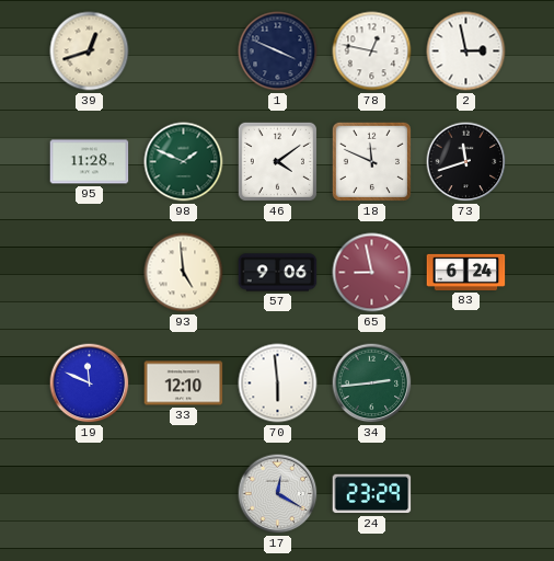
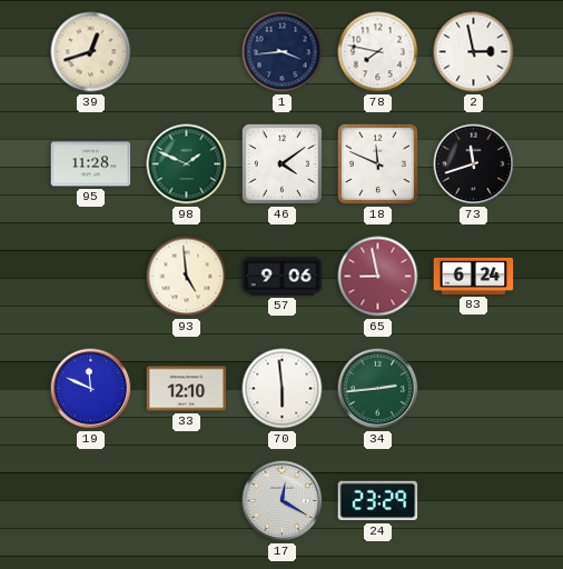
1: 3:49 -> 3:44 (283, 52)
78: 12:47 -> 7:47 (378, 52)
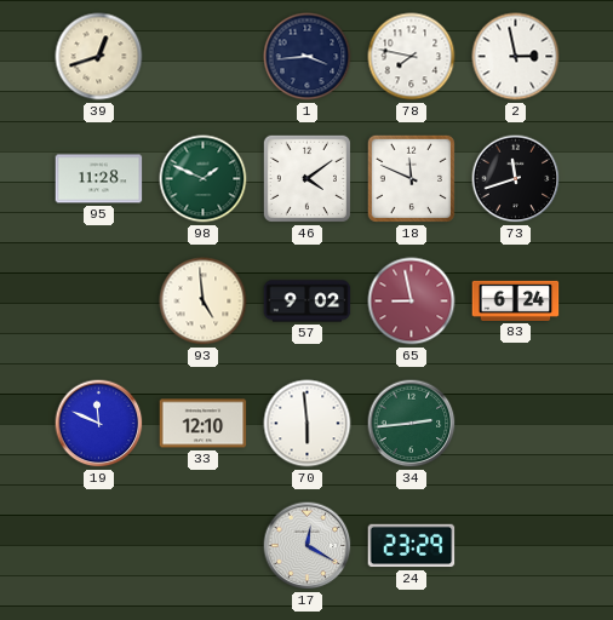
57: 9:06 -> 9:02 (308, 302)
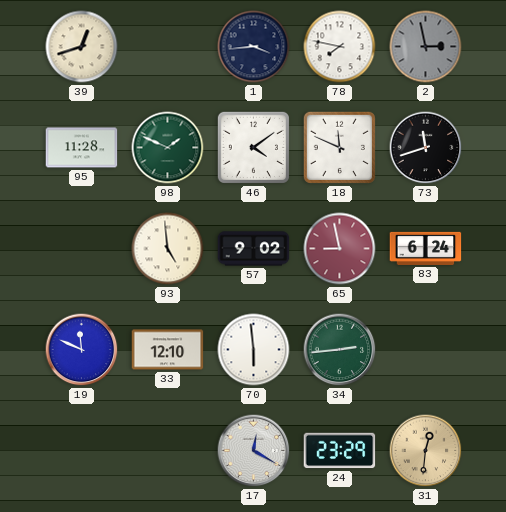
2 dial: white -> grey (426, 47)
31: none -> 12:31 (426, 451)
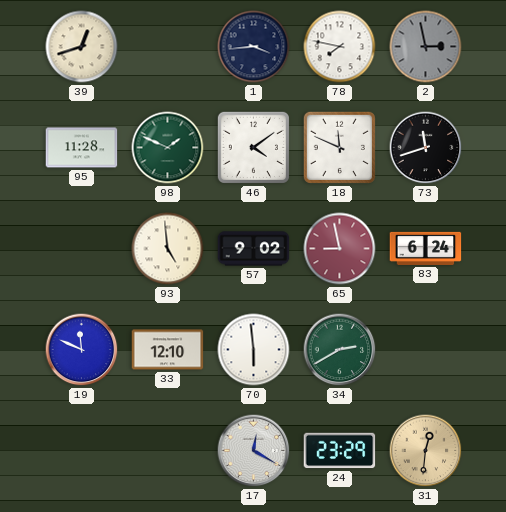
34: 2:44 -> 2:40 (340, 350)
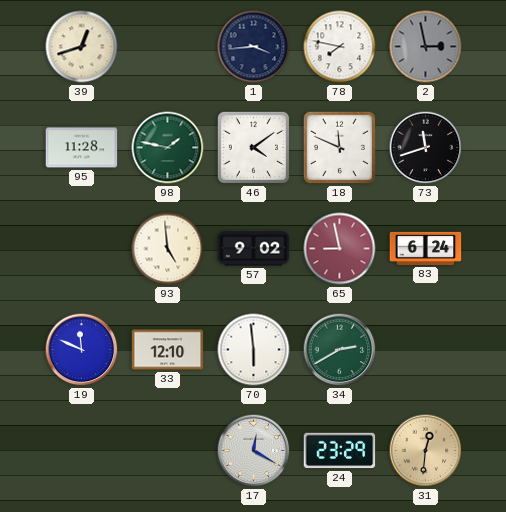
98: 1:49 -> 1:47 (168, 148)
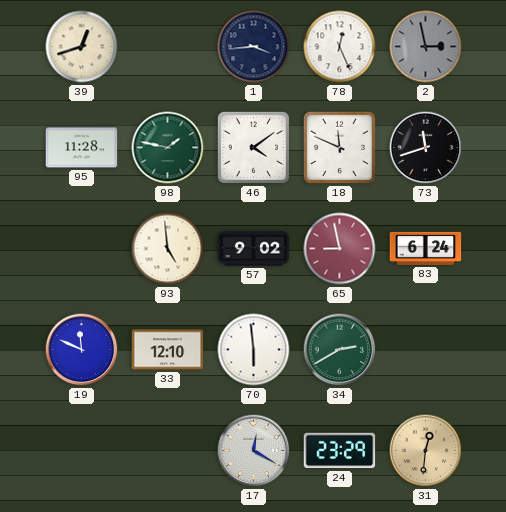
78: 7:47 -> 12:26 (340, 47)
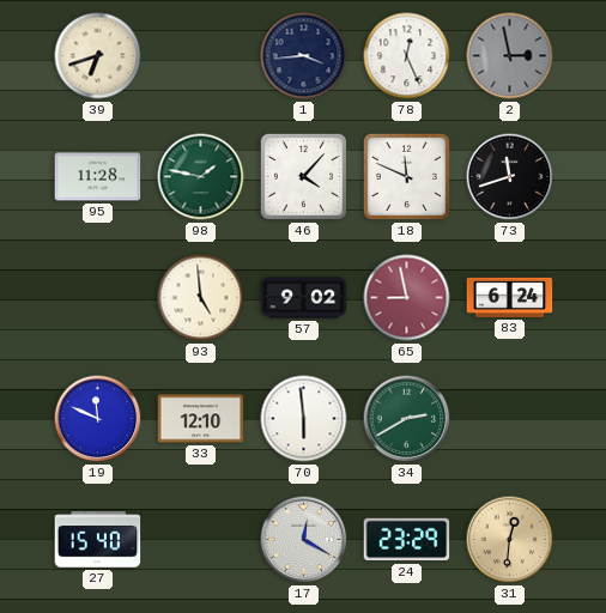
39: 12:42 -> 6:42 (98, 56)
46: 4:09 -> 4:07 (303, 176)
27: none -> 15:40 (98, 540)
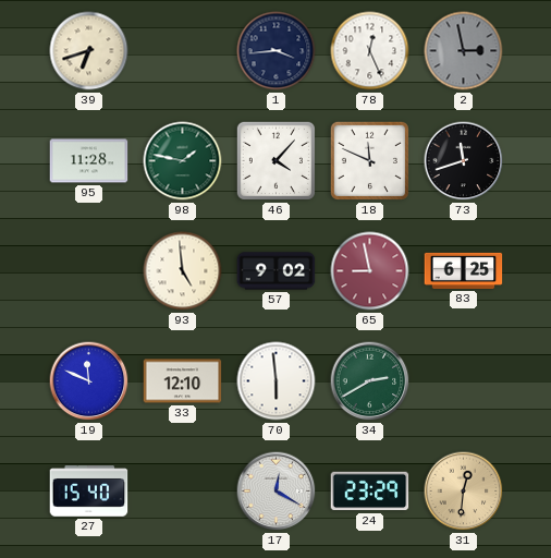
83: 6:24 -> 6:25 (464, 270)
